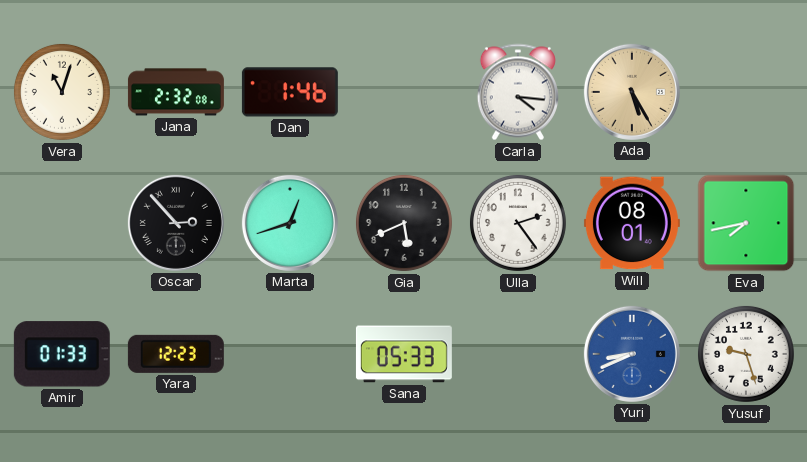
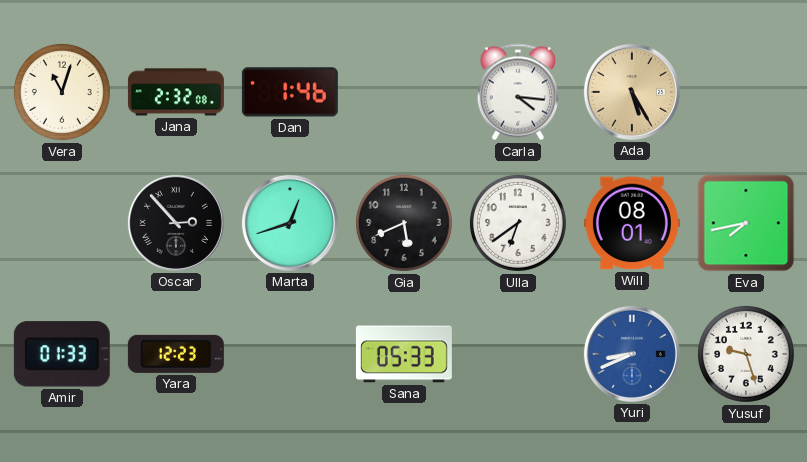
Ulla: 2:24 -> 6:39 (518, 223)
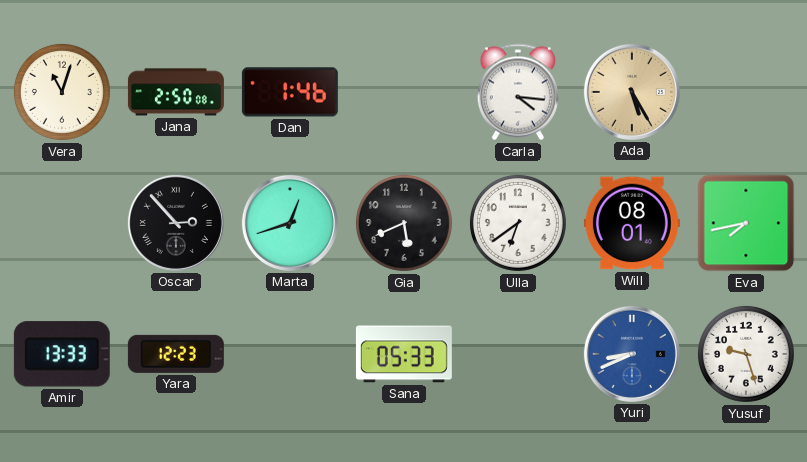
Jana: 2:32 -> 2:50 (176, 92)
Amir: 01:33 -> 13:33 (62, 354)
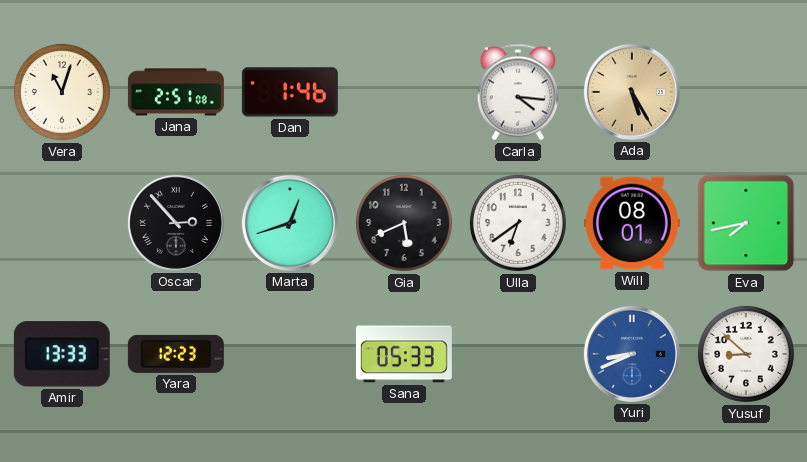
Jana: 2:50 -> 2:51 (176, 92)
Yusuf: 9:27 -> 8:52 (746, 354)
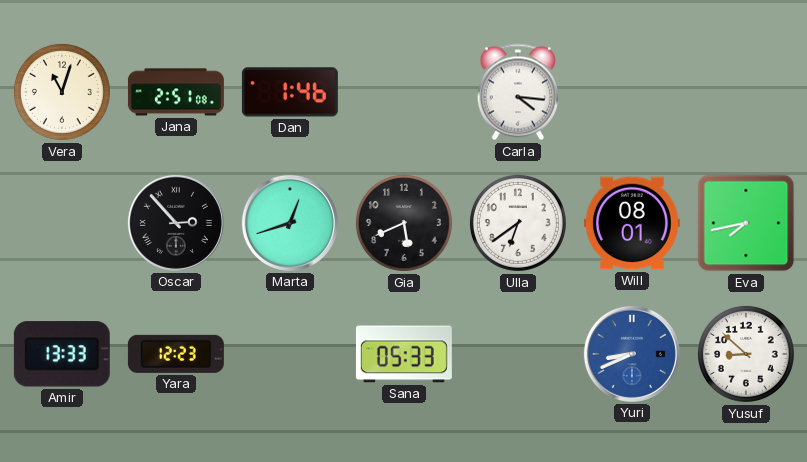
Ada: 5:25 -> none (632, 92)
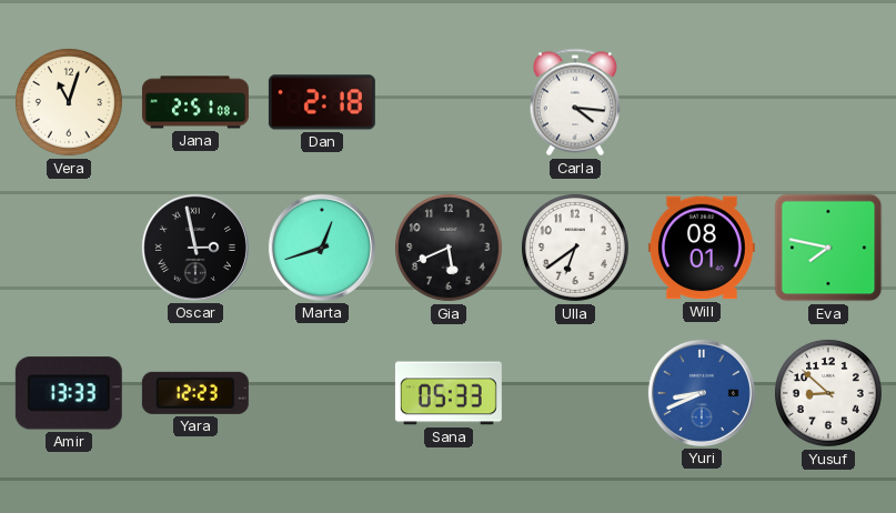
Dan: 1:46 -> 2:18 (322, 102)
Oscar: 2:53 -> 2:58 (195, 248)
Eva: 7:43 -> 7:47 (828, 248)
